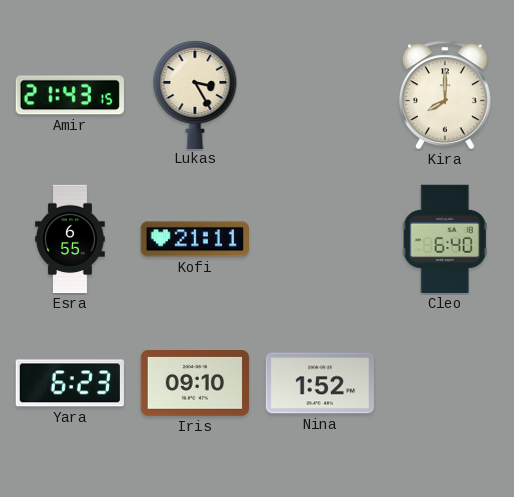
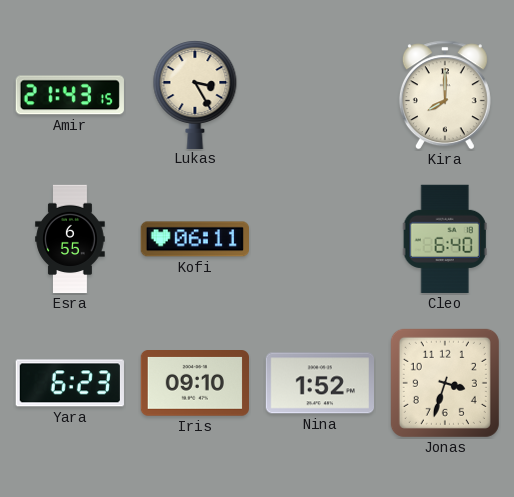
Kofi: 21:11 -> 06:11 (194, 239)
Jonas: none -> 3:33 (445, 383)
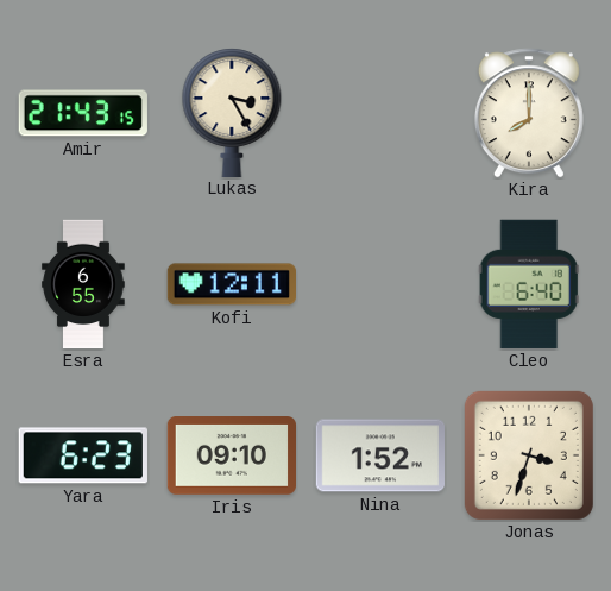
Kofi: 06:11 -> 12:11 (231, 284)
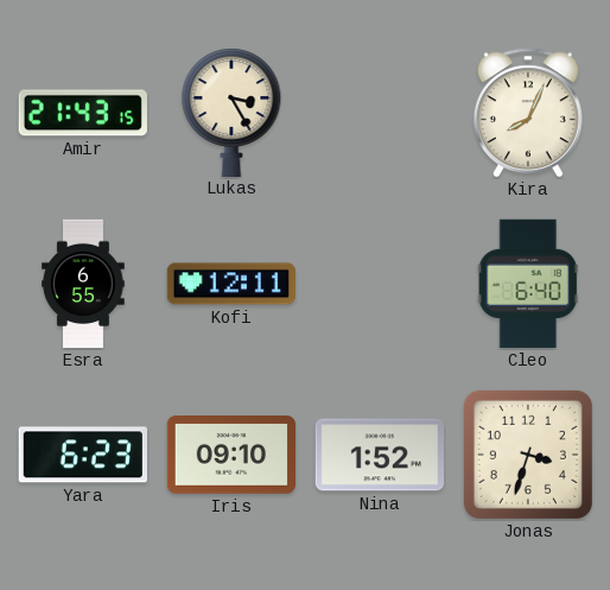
Kira: 8:00 -> 8:04 (528, 113)
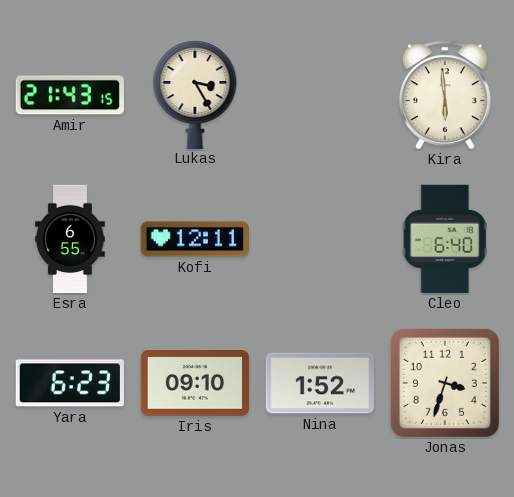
Kira: 8:04 -> 5:59 (445, 95)
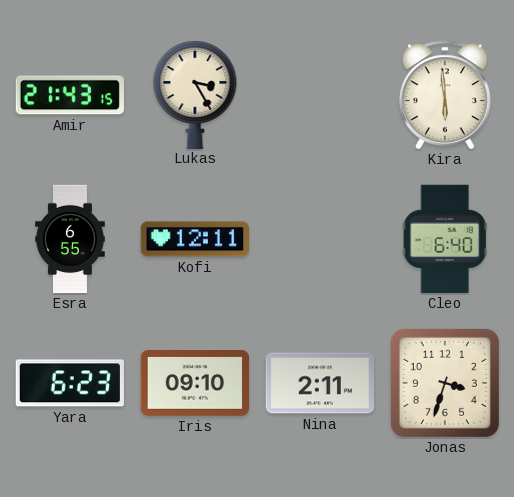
Nina: 1:52 -> 2:11 (319, 383)
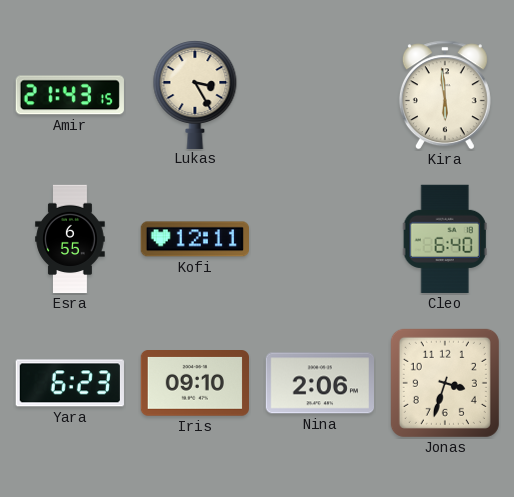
Nina: 2:11 -> 2:06 (319, 383)
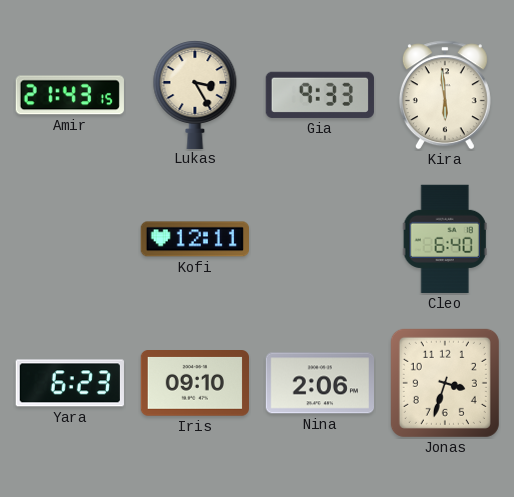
Gia: none -> 9:33 (320, 95)
Esra: 6:55 -> none (70, 239)
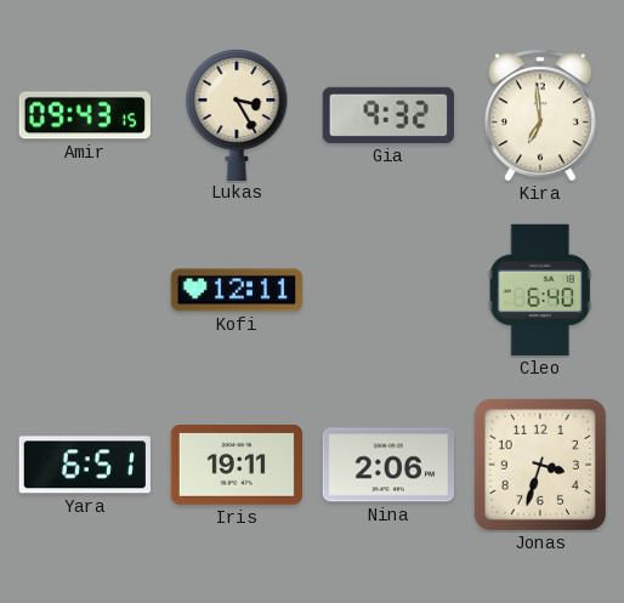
Amir: 21:43 -> 09:43 (85, 115)
Gia: 9:33 -> 9:32 (388, 115)
Kira: 5:59 -> 6:59 (540, 115)
Yara: 6:23 -> 6:51 (85, 465)
Iris: 09:10 -> 19:11 (236, 466)
